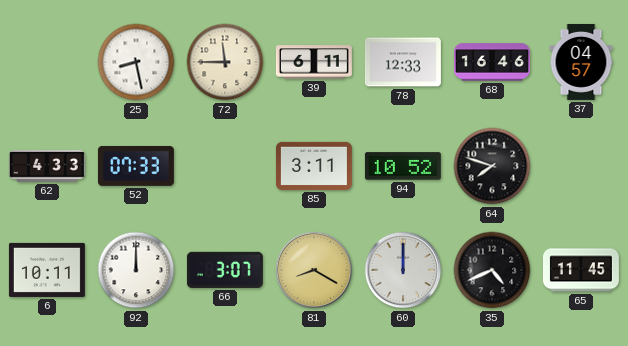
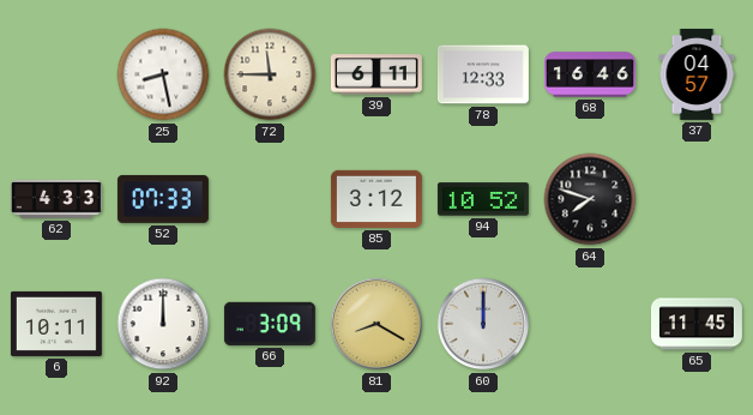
85: 3:11 -> 3:12 (376, 199)
66: 3:07 -> 3:09 (270, 324)
35: 4:41 -> none (492, 270)
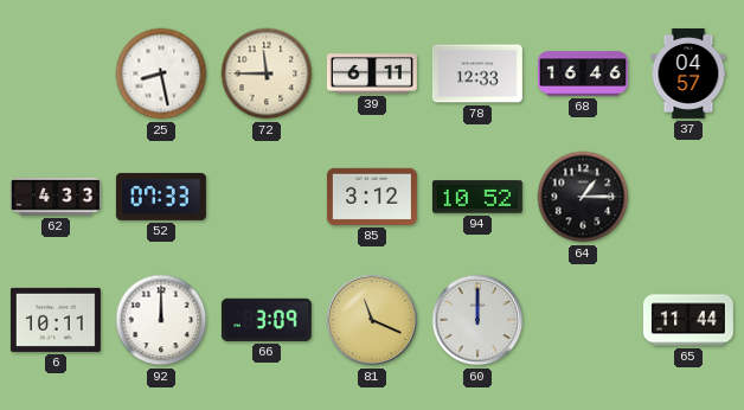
64: 7:48 -> 1:15 (583, 197)
81: 8:20 -> 11:19 (372, 320)
65: 11:45 -> 11:44 (688, 320)
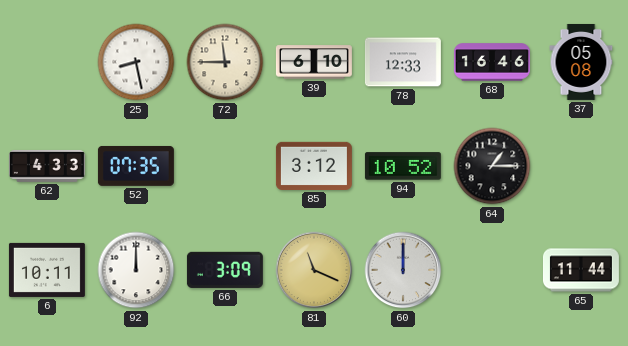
39: 6:11 -> 6:10 (314, 62)
37: 04:57 -> 05:08 (581, 62)
52: 07:33 -> 07:35 (136, 166)
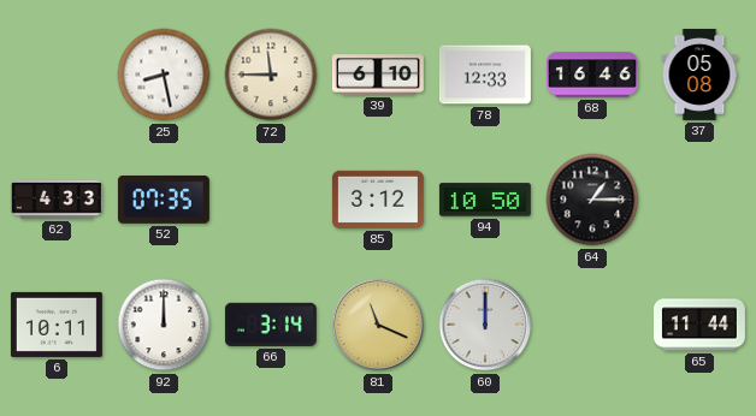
94: 10:52 -> 10:50 (485, 200)
66: 3:09 -> 3:14 (271, 325)
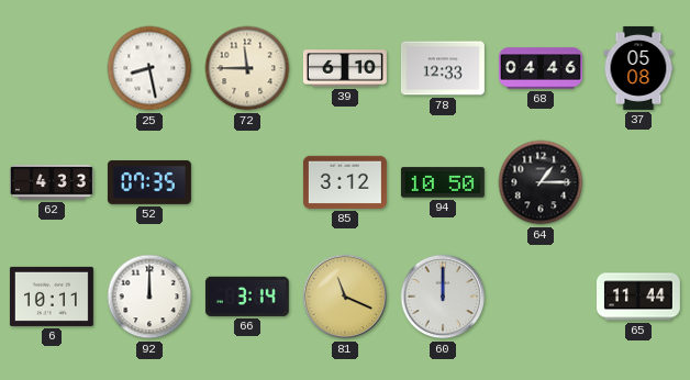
68: 16:46 -> 04:46 (541, 68)
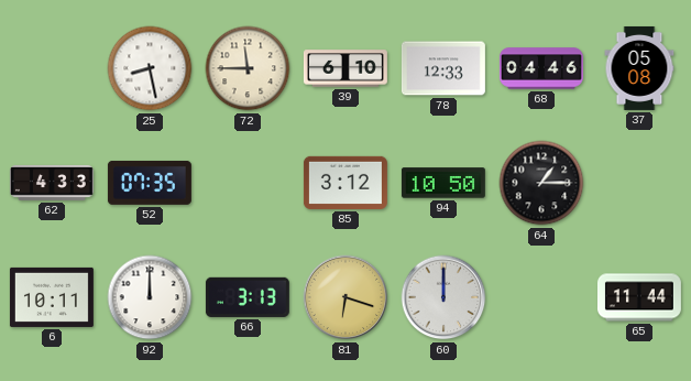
66: 3:14 -> 3:13 (248, 297)
81: 11:19 -> 6:18 (345, 297)
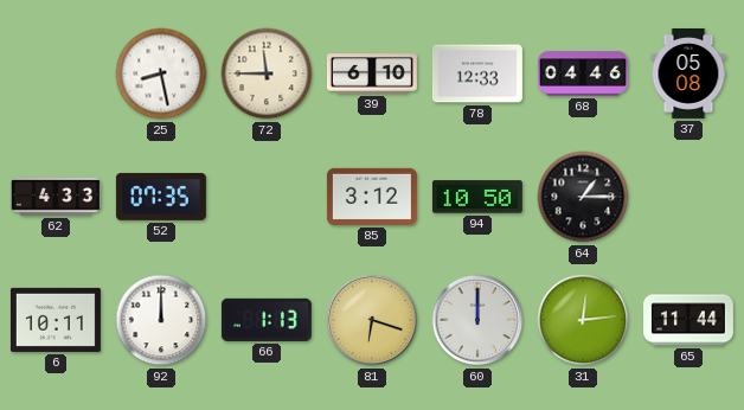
66: 3:13 -> 1:13 (267, 320)
31: none -> 12:14 (583, 320)
